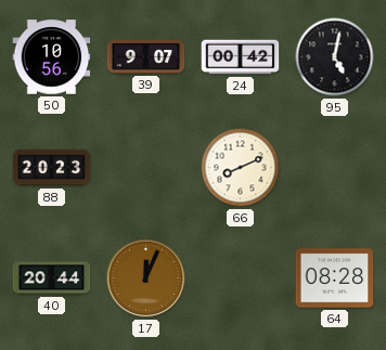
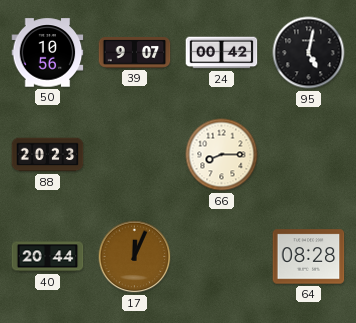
66: 8:11 -> 8:15 (222, 155)
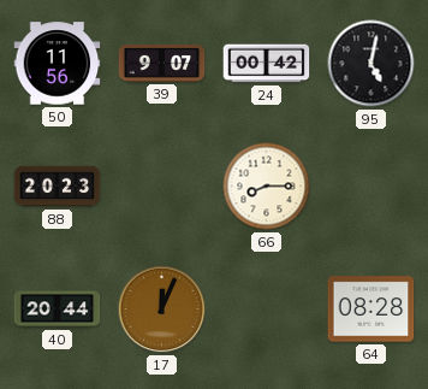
50: 10:56 -> 11:56 (58, 64)
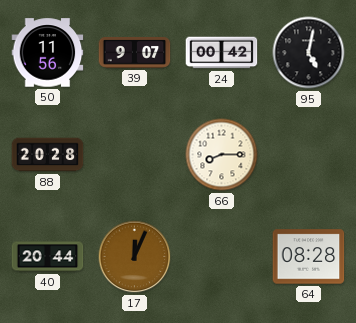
88: 20:23 -> 20:28 (48, 155)
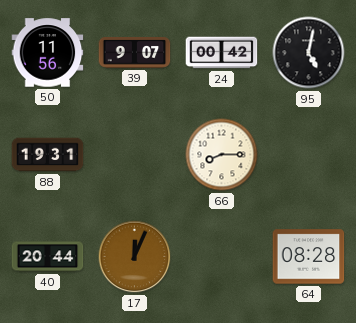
88: 20:28 -> 19:31 (48, 155)
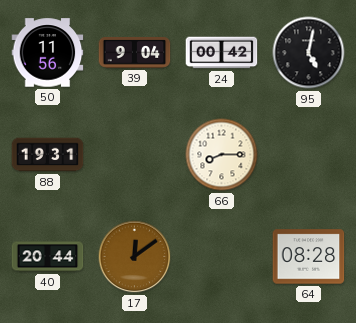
39: 9:07 -> 9:04 (135, 53)
17: 12:04 -> 12:09 (135, 257)
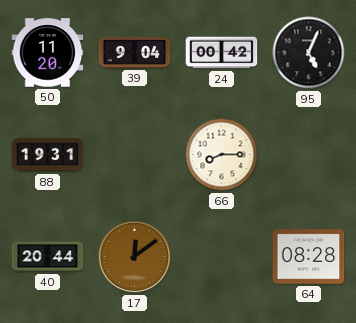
50: 11:56 -> 11:20 (48, 53)
95: 5:02 -> 5:04 (309, 53)
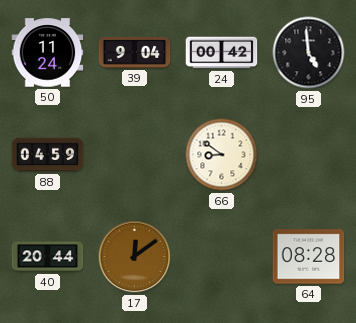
50: 11:20 -> 11:24 (48, 53)
95: 5:04 -> 4:59 (309, 53)
88: 19:31 -> 04:59 (48, 155)
66: 8:15 -> 8:51 (222, 155)
